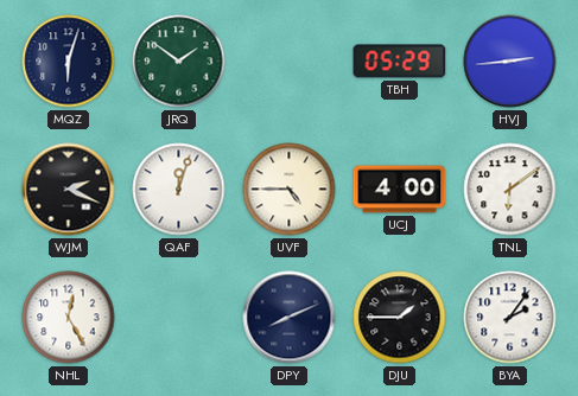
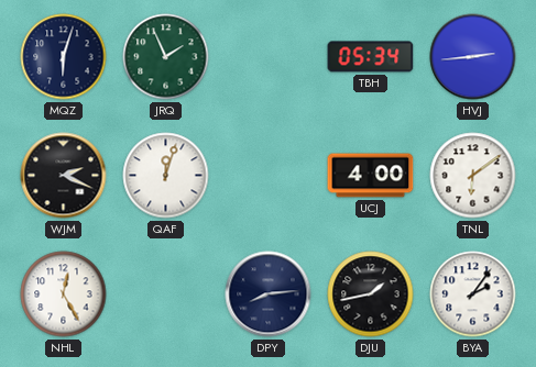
JRQ: 1:51 -> 1:56 (166, 57)
TBH: 05:29 -> 05:34 (371, 57)
UVF: 4:45 -> none (290, 190)
DPY: 8:11 -> 8:14 (269, 294)
DJU: 1:45 -> 1:43 (371, 294)
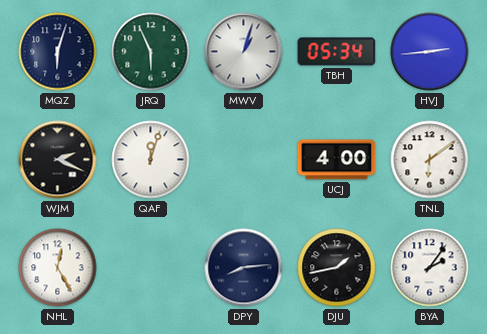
JRQ: 1:56 -> 5:56 (151, 52)
MWV: none -> 1:03 (244, 52)
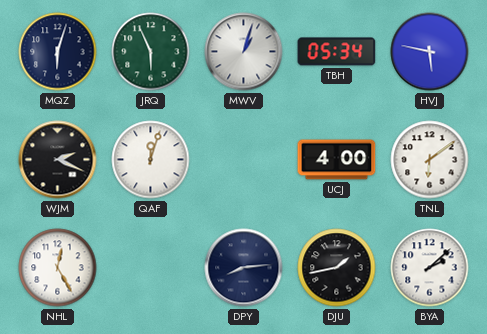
HVJ: 2:44 -> 5:47 (430, 52)
BYA: 2:06 -> 2:08 (430, 268)
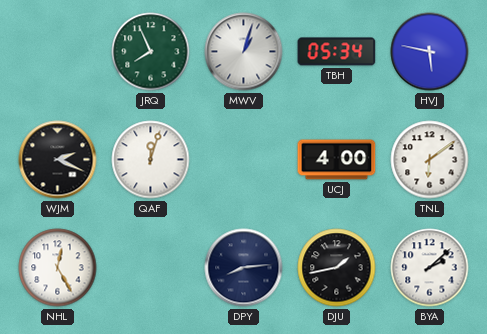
MQZ: 6:03 -> none (58, 52)
JRQ: 5:56 -> 7:56 (151, 52)
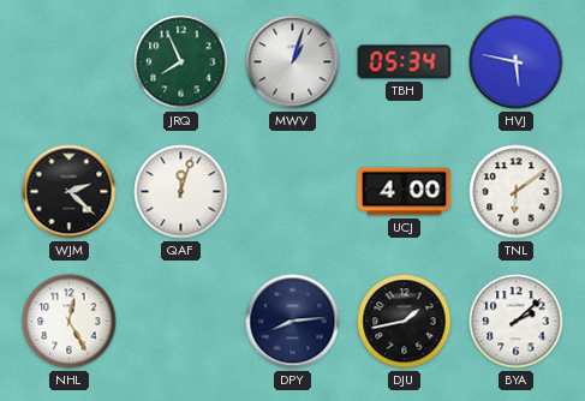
WJM: 2:19 -> 2:22 (70, 192)
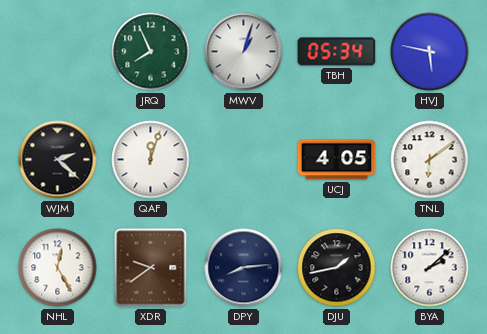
UCJ: 4:00 -> 4:05 (337, 160)
XDR: none -> 9:39 (151, 268)
